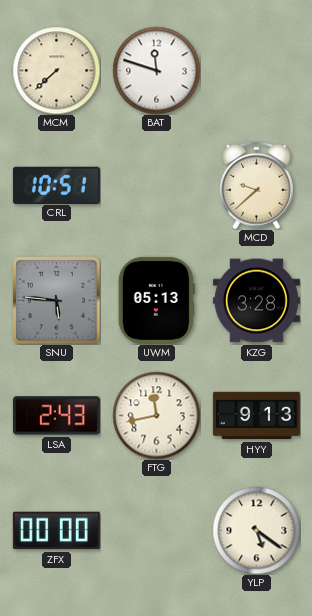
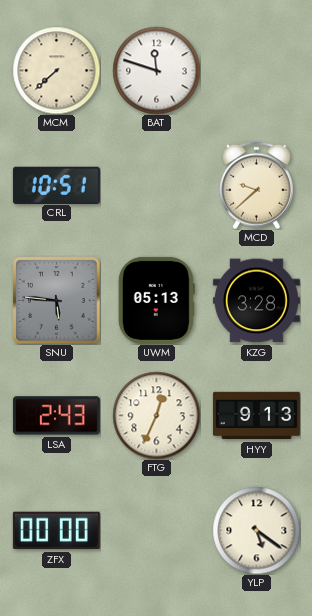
FTG: 11:43 -> 12:34 (156, 415)
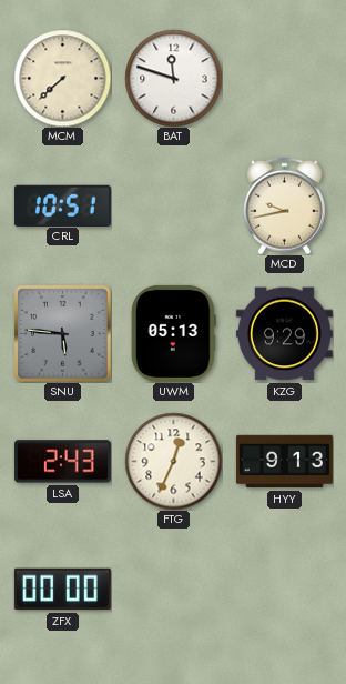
MCD: 9:38 -> 9:43 (284, 205)
KZG: 3:28 -> 9:29 (284, 334)
YLP: 5:21 -> none (256, 530)
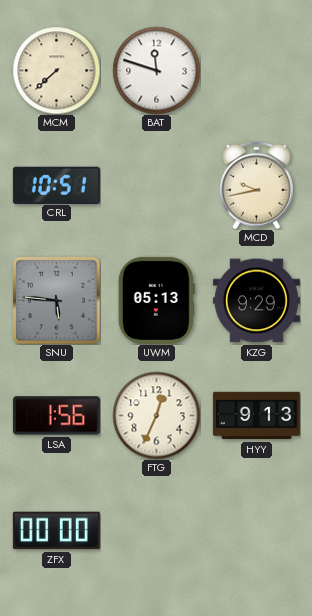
LSA: 2:43 -> 1:56 (56, 416)
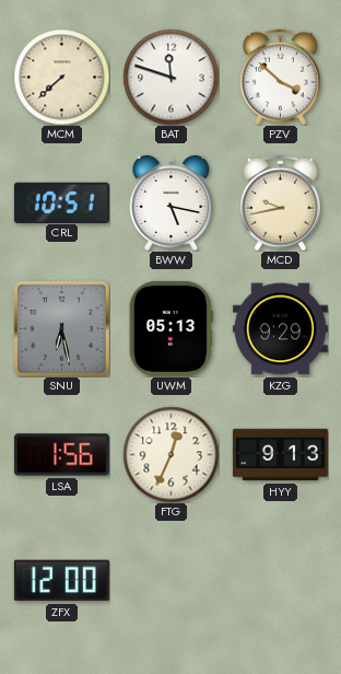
PZV: none -> 3:52 (280, 77)
BWW: none -> 5:17 (172, 204)
SNU: 5:46 -> 6:28 (61, 328)
ZFX: 00:00 -> 12:00 (61, 581)
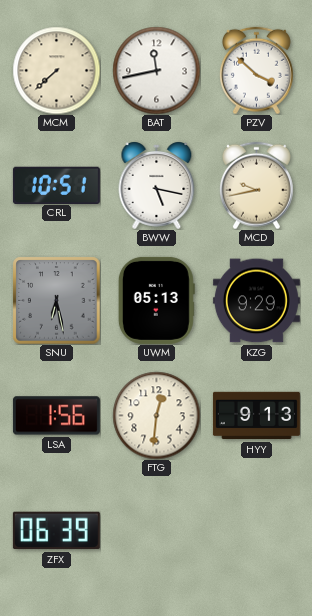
BAT: 11:48 -> 11:43 (156, 70)
FTG: 12:34 -> 12:31 (156, 415)
ZFX: 12:00 -> 06:39 (56, 531)
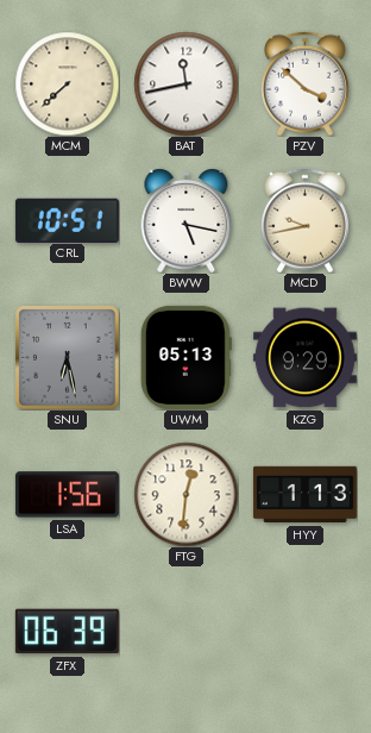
HYY: 9:13 -> 1:13 (304, 495)
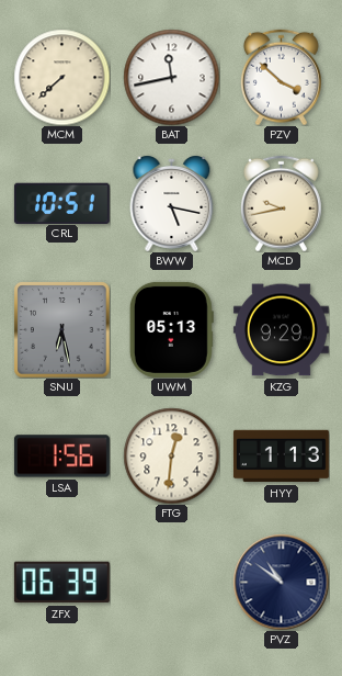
PVZ: none -> 10:51 (281, 582)
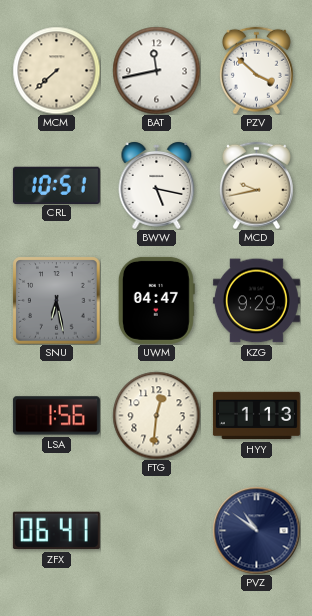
UWM: 05:13 -> 04:47 (156, 300)
ZFX: 06:39 -> 06:41 (56, 531)
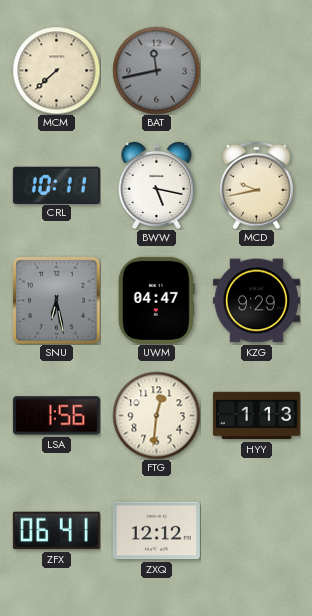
BAT dial: white -> grey (156, 70)
PZV: 3:52 -> none (256, 70)
CRL: 10:51 -> 10:11 (56, 185)
ZXQ: none -> 12:12 (156, 531)
PVZ: 10:51 -> none (256, 530)
